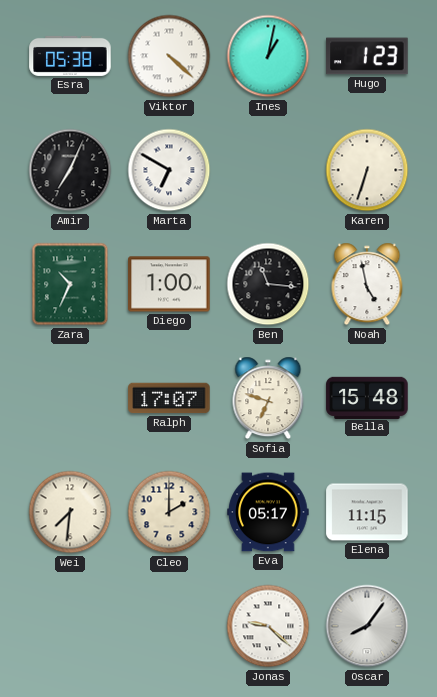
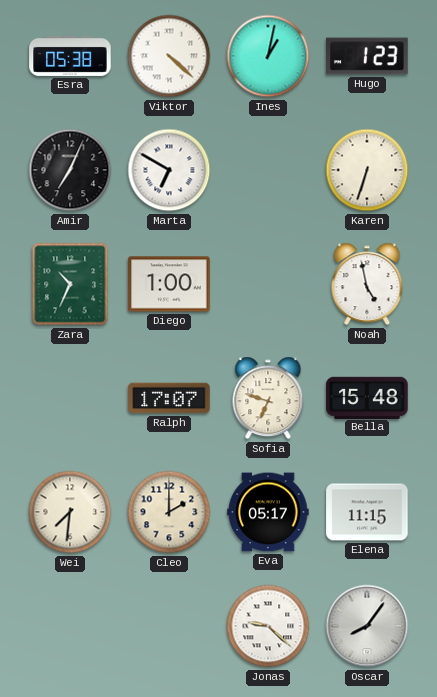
Ben: 11:16 -> none (268, 284)
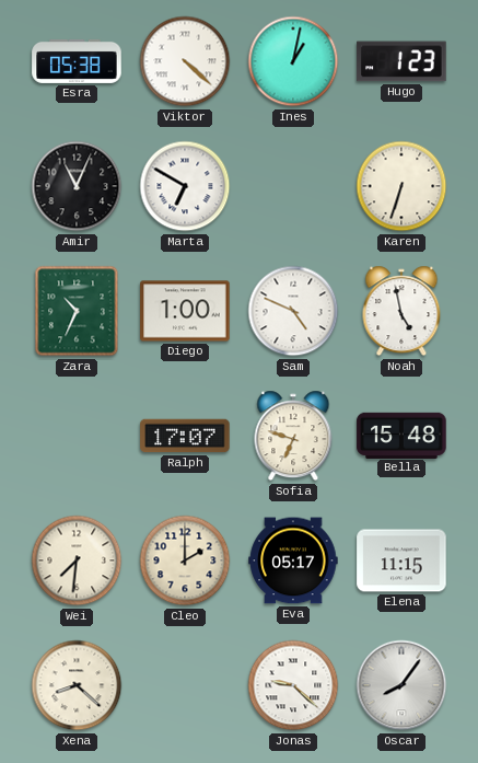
Amir: 7:04 -> 11:04 (77, 186)
Sam: none -> 4:49 (293, 311)
Xena: none -> 8:22 (77, 685)
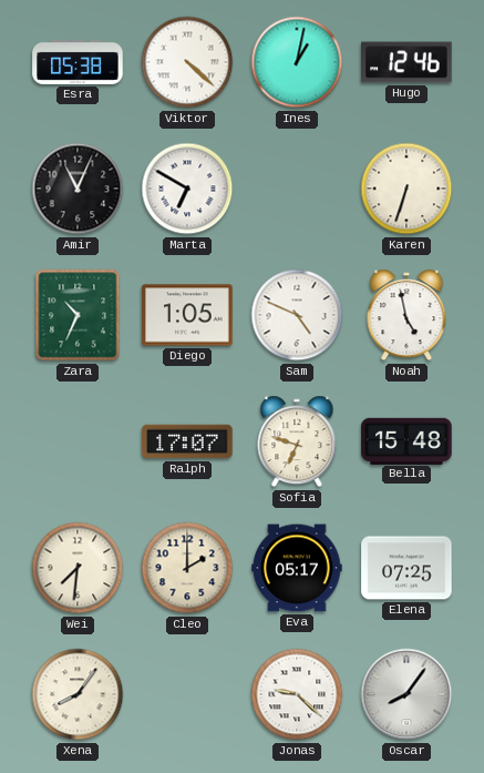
Hugo: 1:23 -> 12:46 (406, 62)
Diego: 1:00 -> 1:05 (187, 315)
Elena: 11:15 -> 07:25 (406, 568)
Xena: 8:22 -> 8:06 (78, 694)
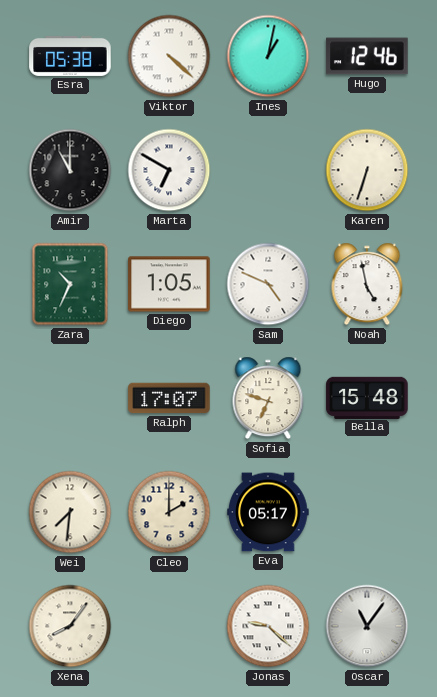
Amir: 11:04 -> 11:00 (70, 170)
Elena: 07:25 -> none (406, 568)
Oscar: 8:06 -> 11:06 (367, 626)
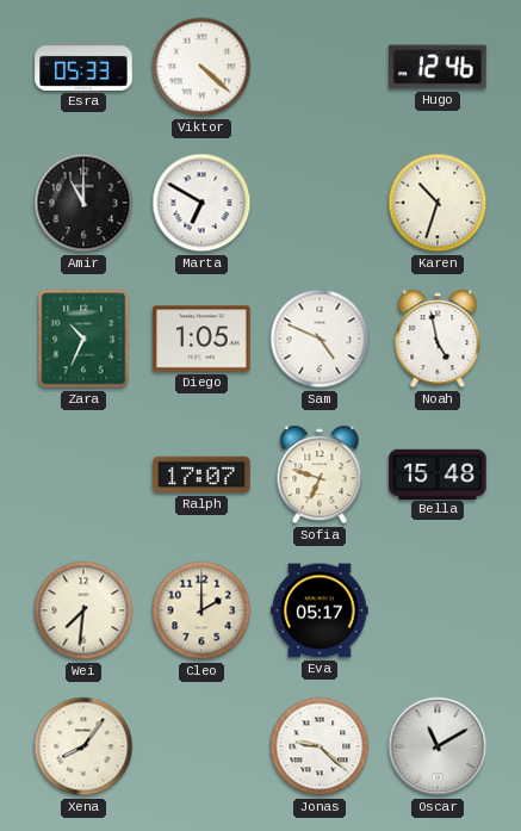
Esra: 05:38 -> 05:33 (83, 67)
Ines: 1:02 -> none (268, 56)
Karen: 6:33 -> 10:33 (438, 203)
Oscar: 11:06 -> 11:10 (438, 746)
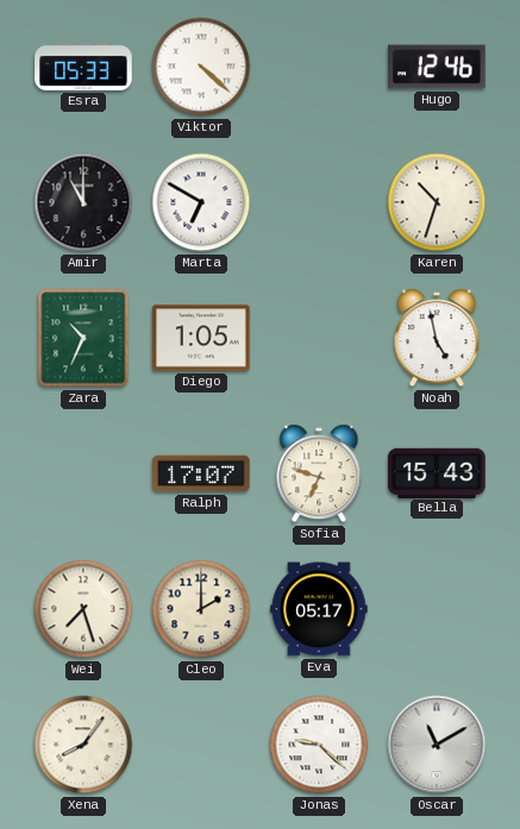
Sam: 4:49 -> none (320, 339)
Bella: 15:48 -> 15:43 (437, 472)
Wei: 7:31 -> 7:27 (83, 609)
